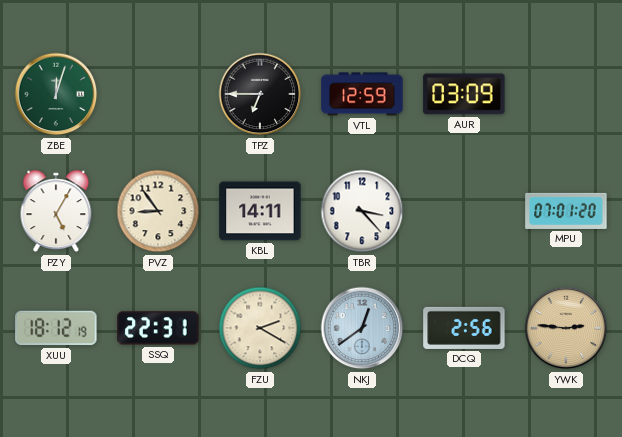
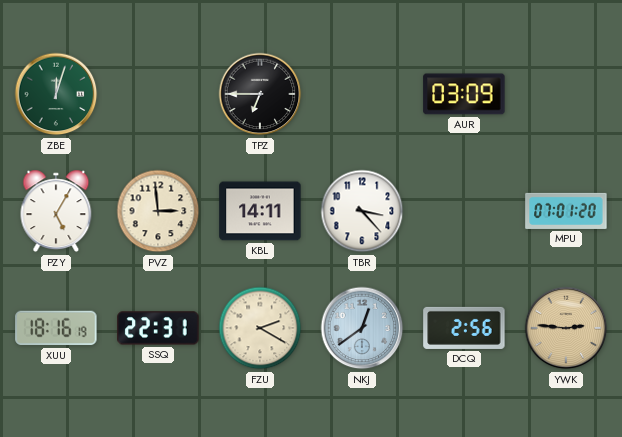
VTL: 12:59 -> none (362, 94)
PVZ: 8:54 -> 2:59 (158, 211)
XUU: 18:12 -> 18:16 (56, 328)
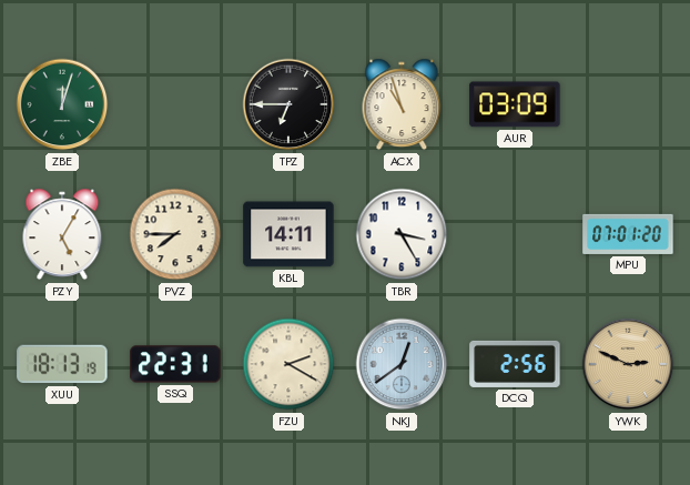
ACX: none -> 10:57 (402, 104)
PVZ: 2:59 -> 7:45 (175, 234)
TBR: 3:23 -> 3:25 (402, 234)
XUU: 18:16 -> 18:13 (62, 364)
YWK: 2:46 -> 2:49 (628, 364)
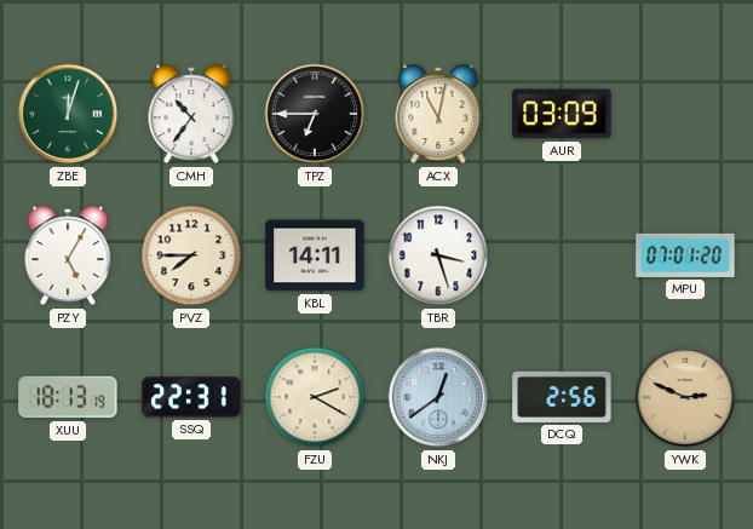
CMH: none -> 10:36 (191, 114)
ACX: 10:57 -> 11:02 (438, 114)
TBR: 3:25 -> 3:27 (438, 255)
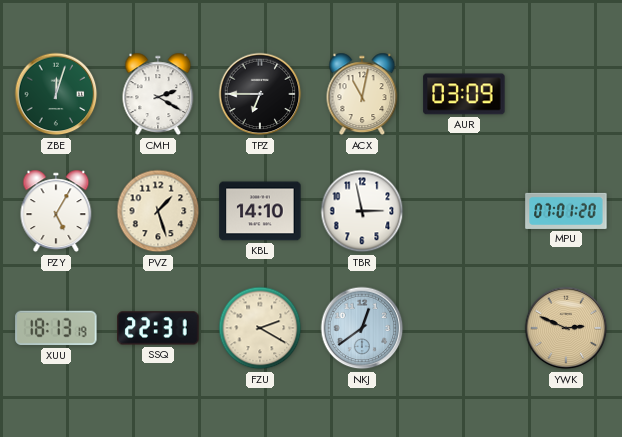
CMH: 10:36 -> 2:20 (158, 94)
PVZ: 7:45 -> 1:27 (158, 211)
KBL: 14:11 -> 14:10 (260, 211)
TBR: 3:27 -> 2:58 (362, 211)
DCQ: 2:56 -> none (562, 397)
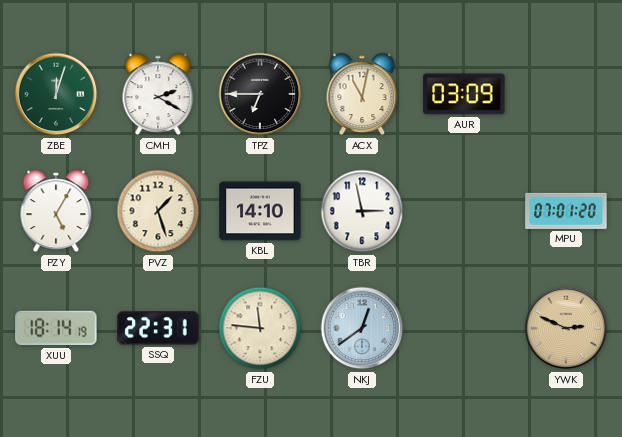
XUU: 18:13 -> 18:14 (56, 328)
FZU: 2:20 -> 11:46 (260, 328)
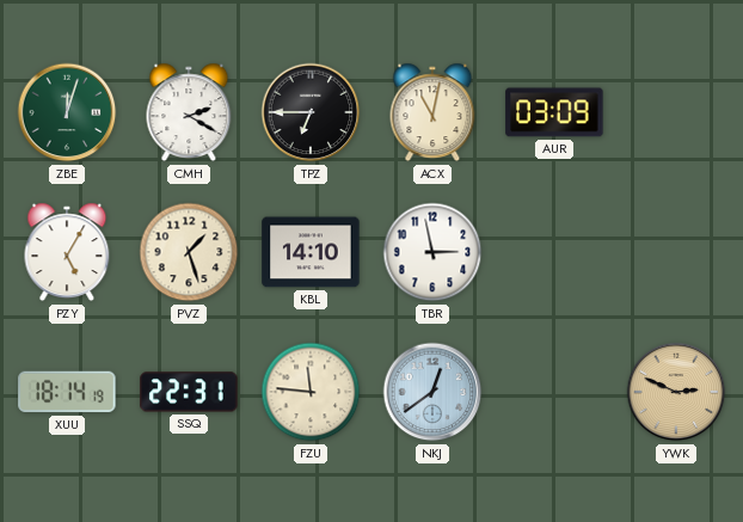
MPU: 07:01 -> none (566, 211)
